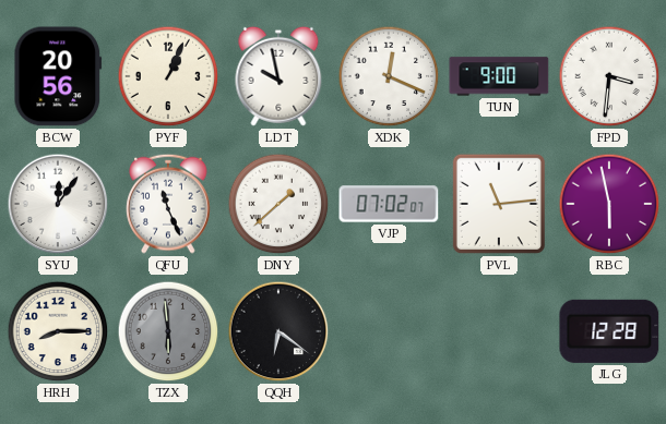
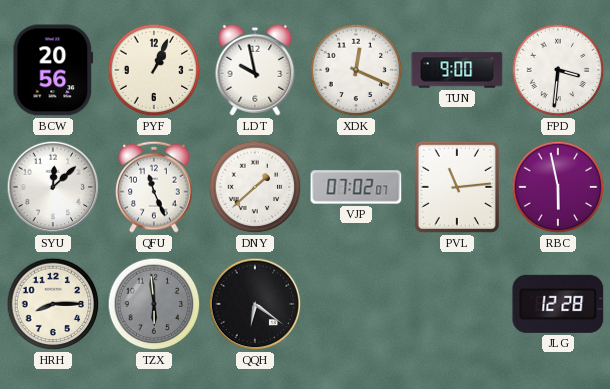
SYU: 12:06 -> 12:08 (53, 187)
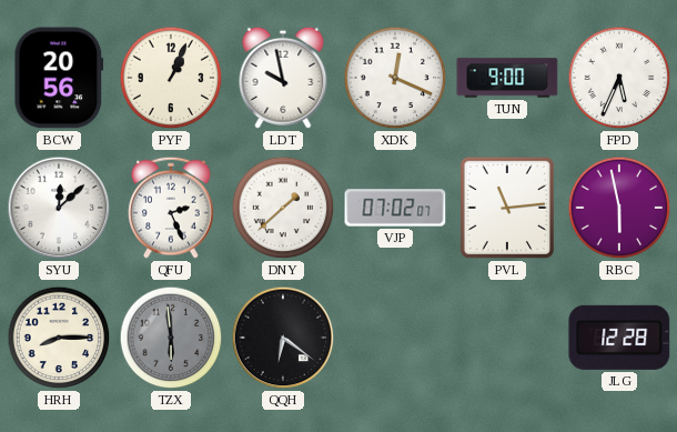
FPD: 3:31 -> 5:34 (619, 78)
QFU: 11:26 -> 2:26 (171, 208)
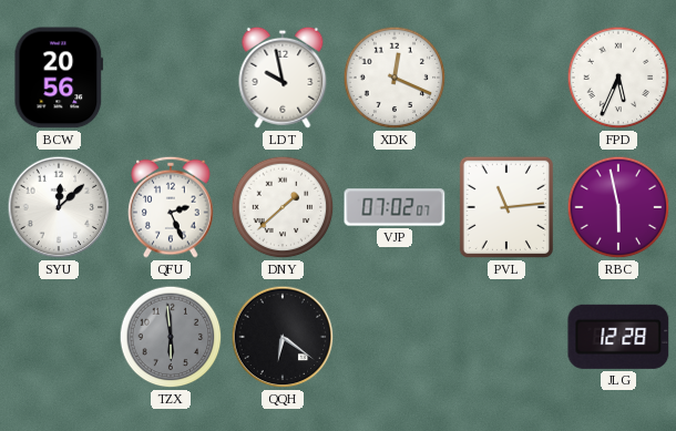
PYF: 1:04 -> none (171, 78)
TUN: 9:00 -> none (507, 78)
HRH: 8:15 -> none (59, 338)
